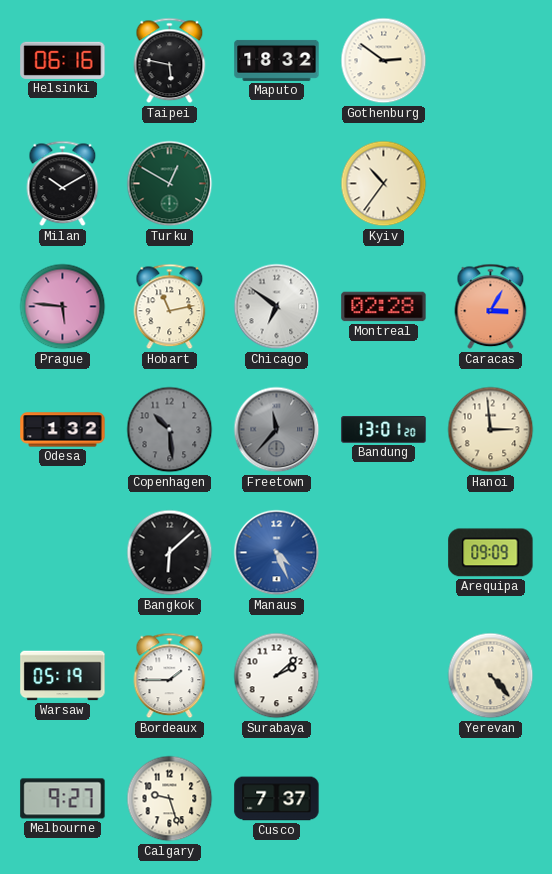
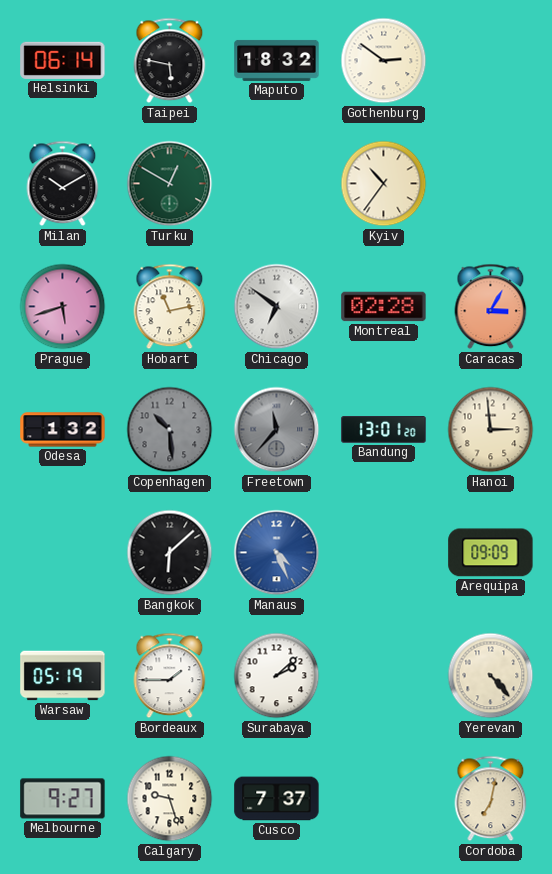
Helsinki: 06:16 -> 06:14 (63, 60)
Prague: 5:46 -> 5:42 (63, 307)
Cordoba: none -> 7:02 (491, 799)
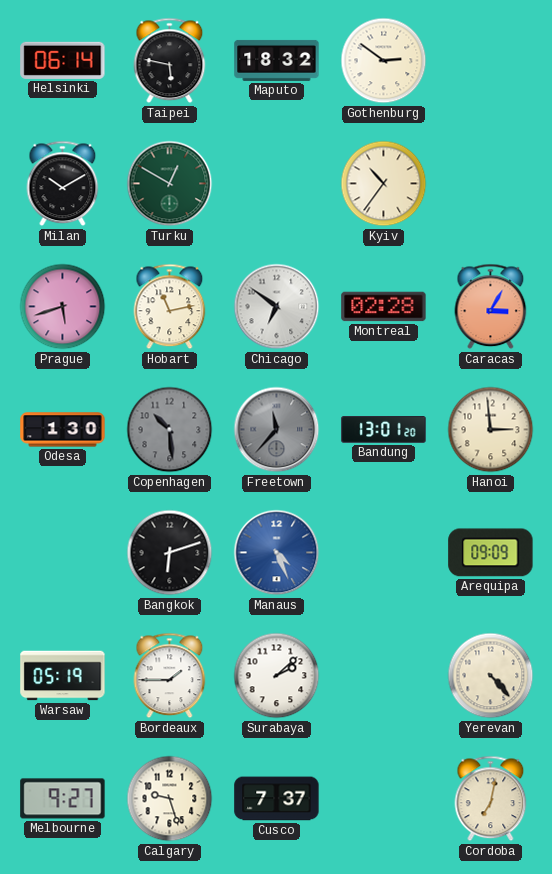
Odesa: 1:32 -> 1:30 (63, 430)
Bangkok: 6:08 -> 6:12 (170, 553)
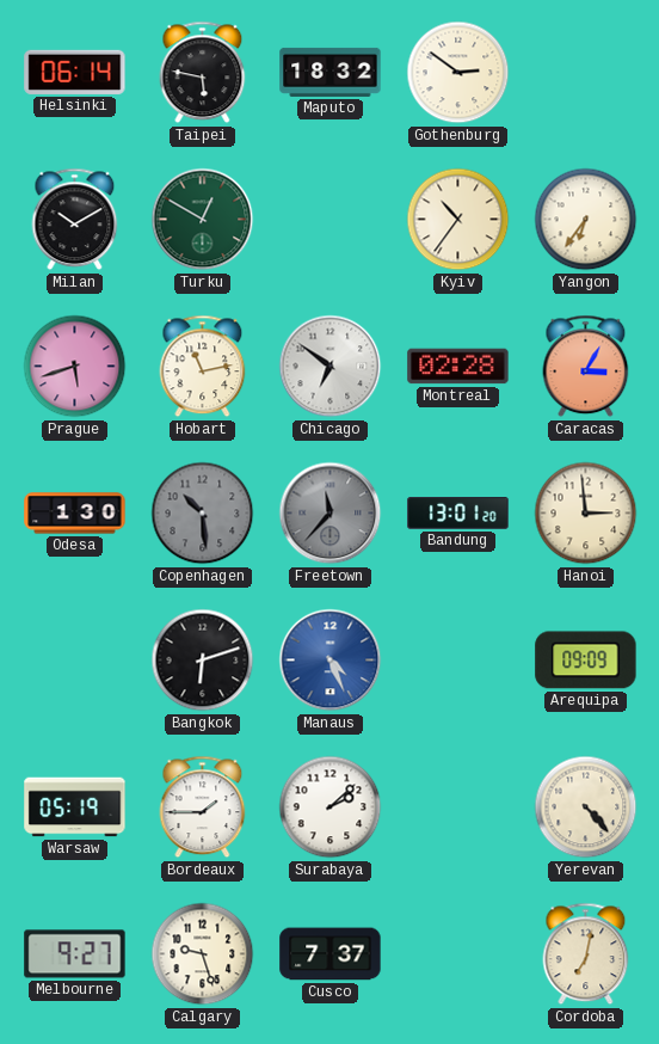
Yangon: none -> 6:36 (586, 220)
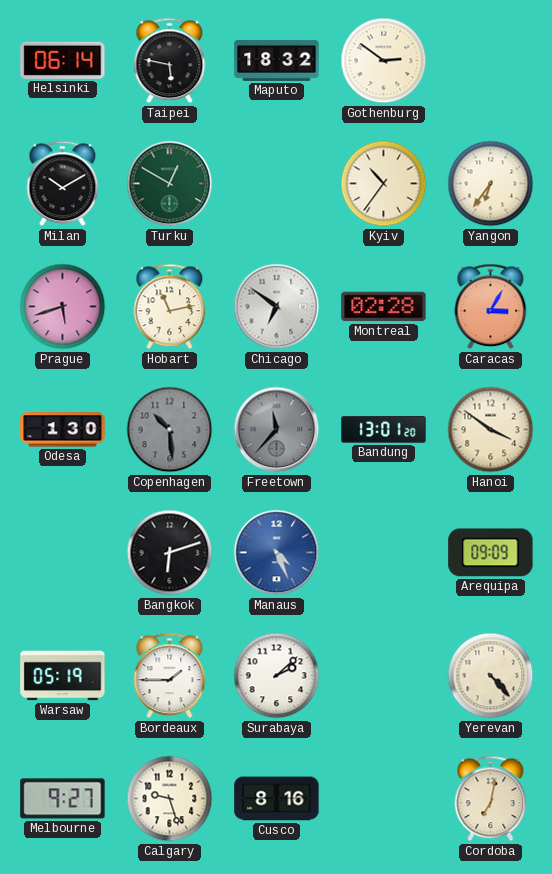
Hanoi: 2:59 -> 3:51 (491, 430)
Cusco: 7:37 -> 8:16 (277, 799)
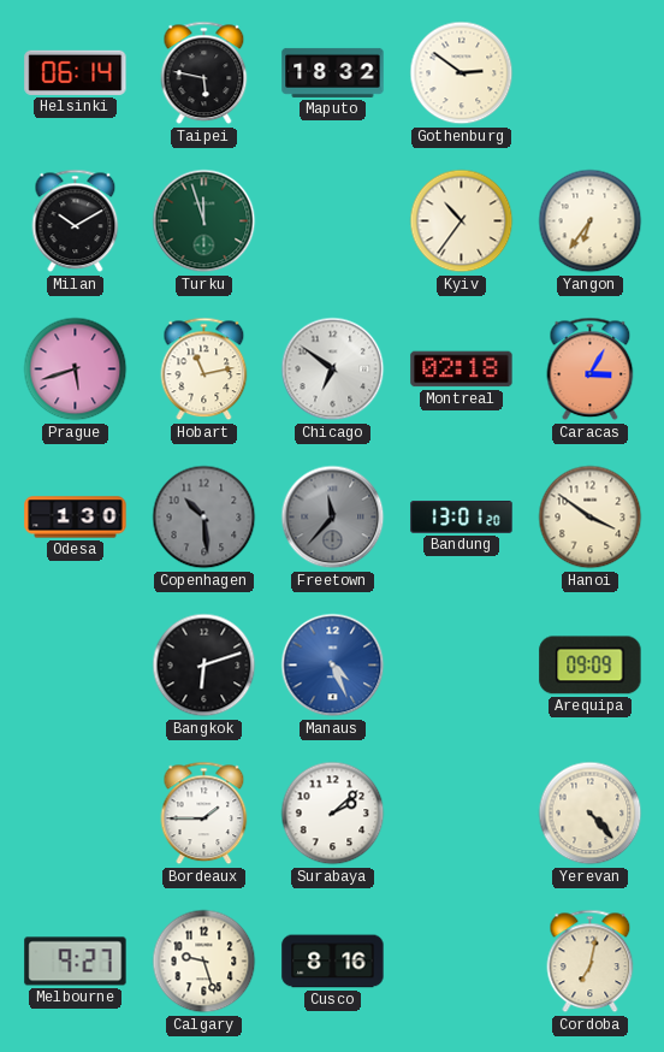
Turku: 12:50 -> 11:57 (204, 221)
Montreal: 02:28 -> 02:18 (462, 370)
Warsaw: 05:19 -> none (63, 676)
